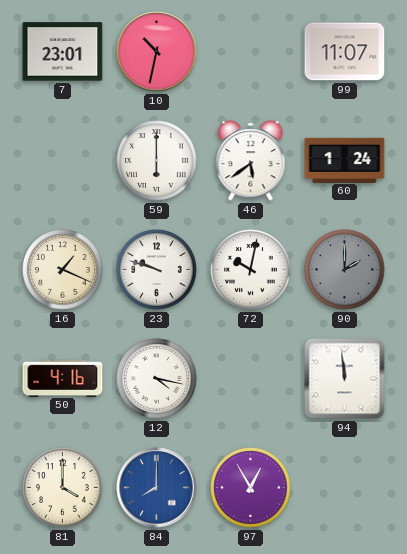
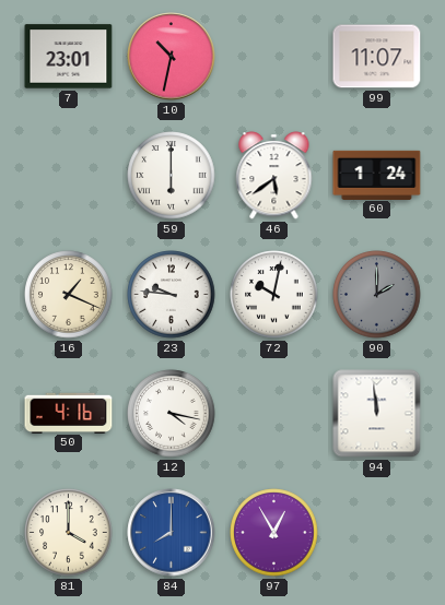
23: 9:48 -> 9:46 (172, 295)
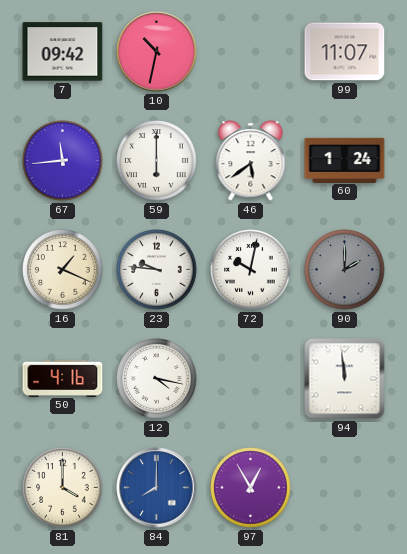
7: 23:01 -> 09:42 (63, 52)
67: none -> 11:44 (63, 161)
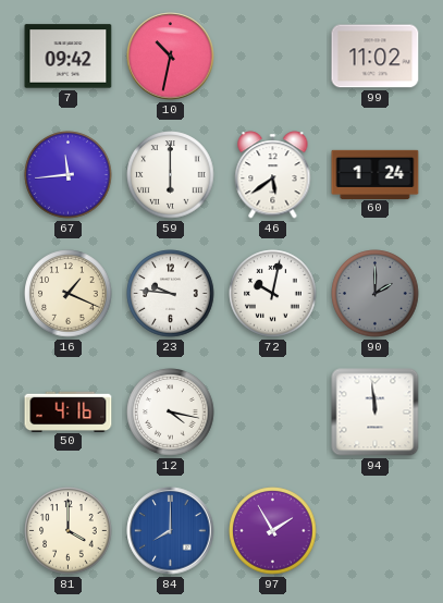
99: 11:07 -> 11:02 (376, 57)
97: 12:55 -> 1:55 (273, 531)
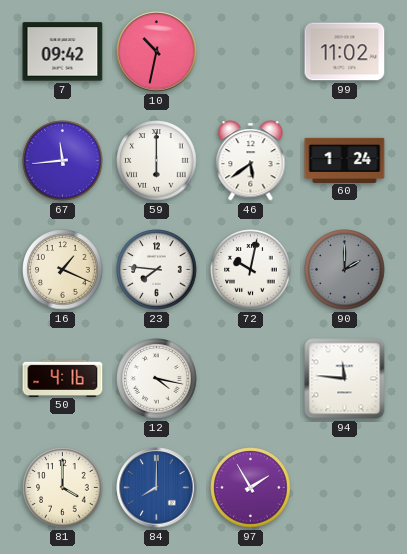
23: 9:46 -> 7:46 (157, 270)
94: 11:59 -> 11:46 (345, 379)
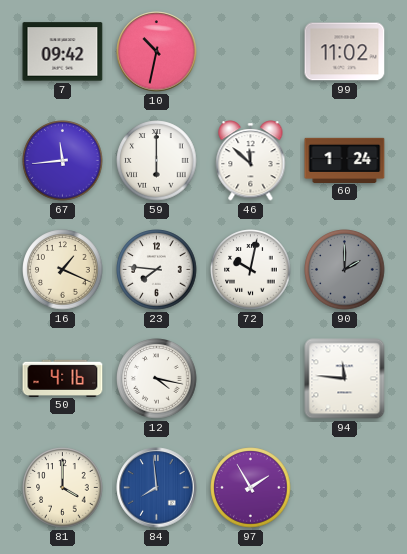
46: 5:39 -> 11:52 (251, 161)
84: 8:00 -> 7:59 (157, 488)
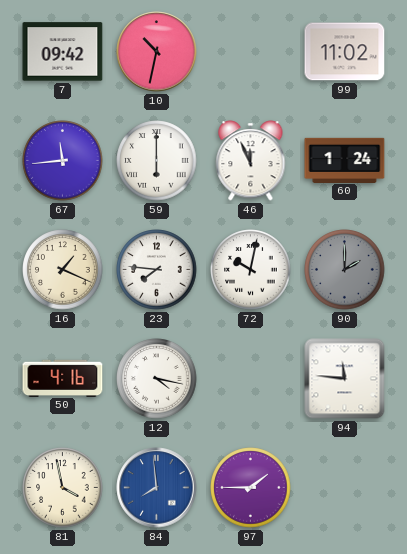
46: 11:52 -> 11:56 (251, 161)
81: 4:00 -> 3:58 (63, 488)
97: 1:55 -> 1:45 (251, 488)
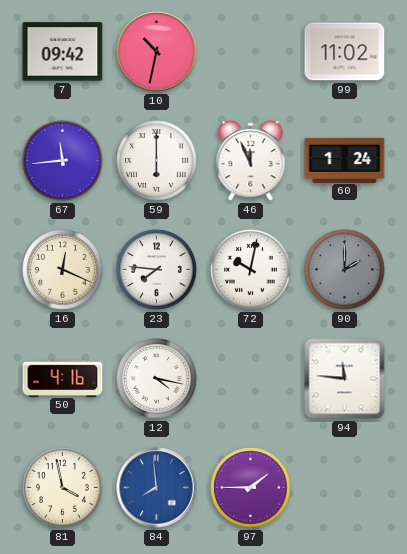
16: 1:19 -> 12:19 (63, 270)
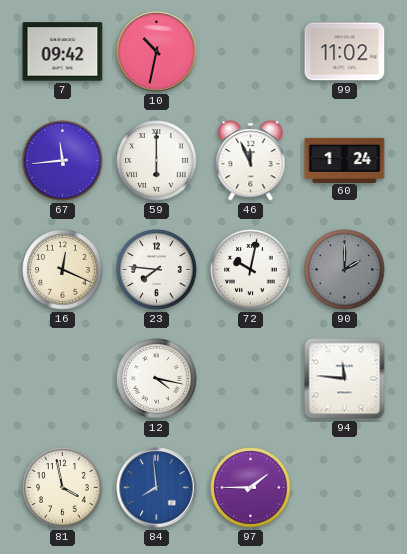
50: 4:16 -> none (63, 378)
